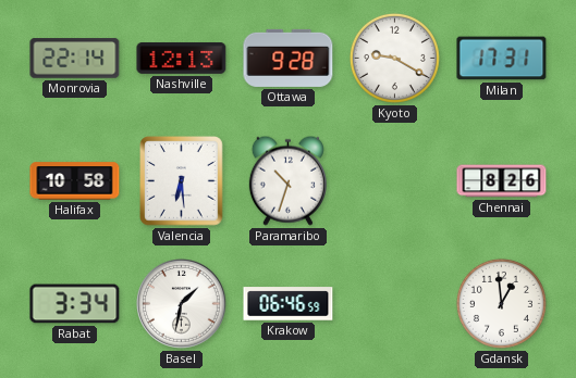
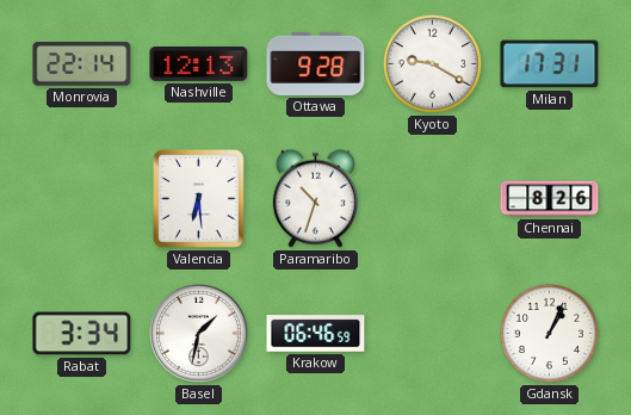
Halifax: 10:58 -> none (75, 181)
Gdansk: 12:59 -> 1:04 (549, 333)
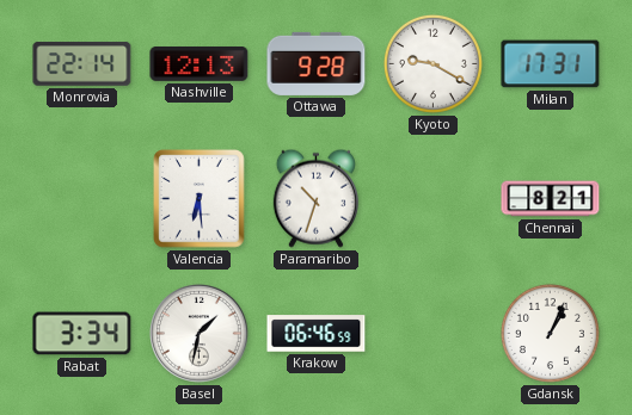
Chennai: 8:26 -> 8:21 (551, 199)
